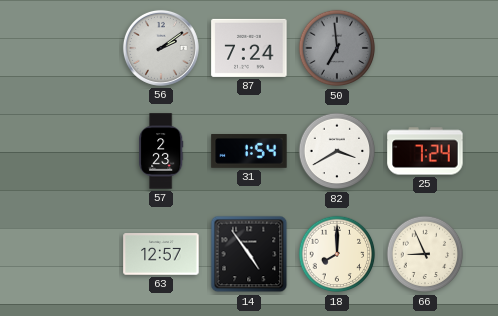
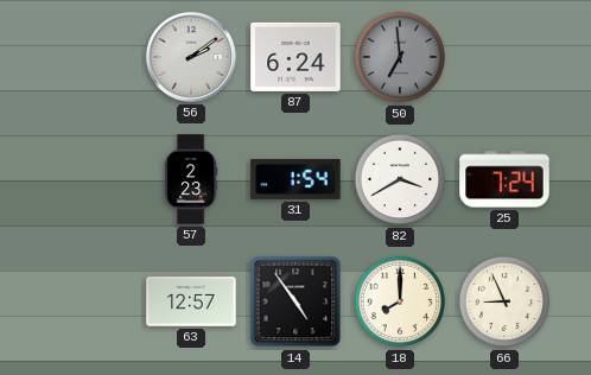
87: 7:24 -> 6:24 (295, 57)
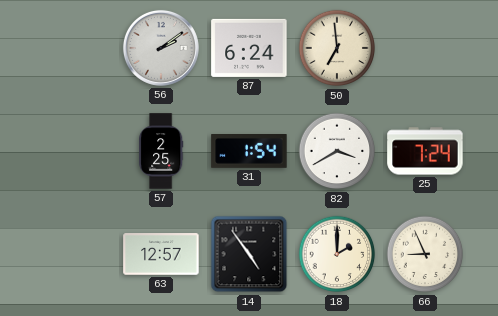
50 dial: grey -> cream (337, 48)
57: 2:23 -> 2:25 (161, 151)
18: 8:00 -> 2:00 (337, 254)
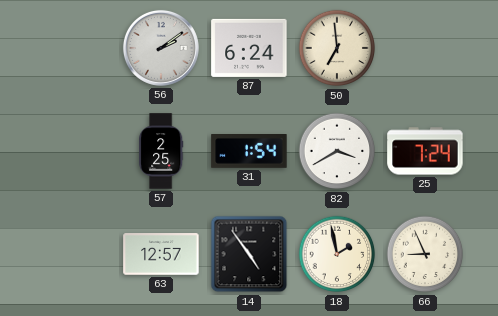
18: 2:00 -> 1:58 (337, 254)
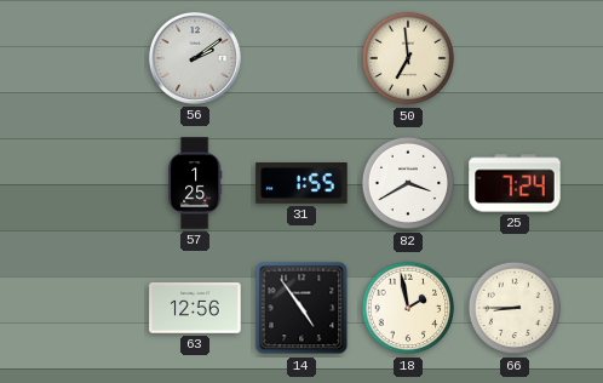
87: 6:24 -> none (249, 48)
57: 2:25 -> 1:25 (195, 183)
31: 1:54 -> 1:55 (301, 184)
63: 12:57 -> 12:56 (195, 308)
66: 8:56 -> 8:45 (515, 308)
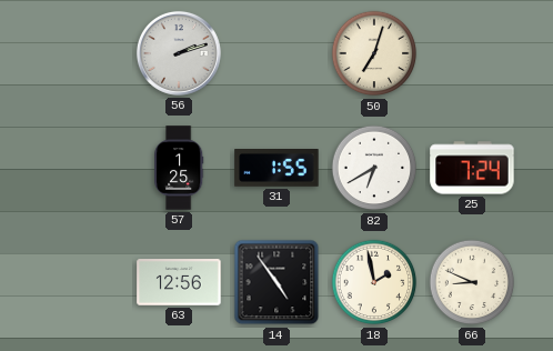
56: 2:09 -> 2:12 (179, 53)
50: 6:59 -> 7:03 (374, 53)
82: 3:40 -> 6:40 (374, 168)
66: 8:45 -> 8:49 (472, 282)
